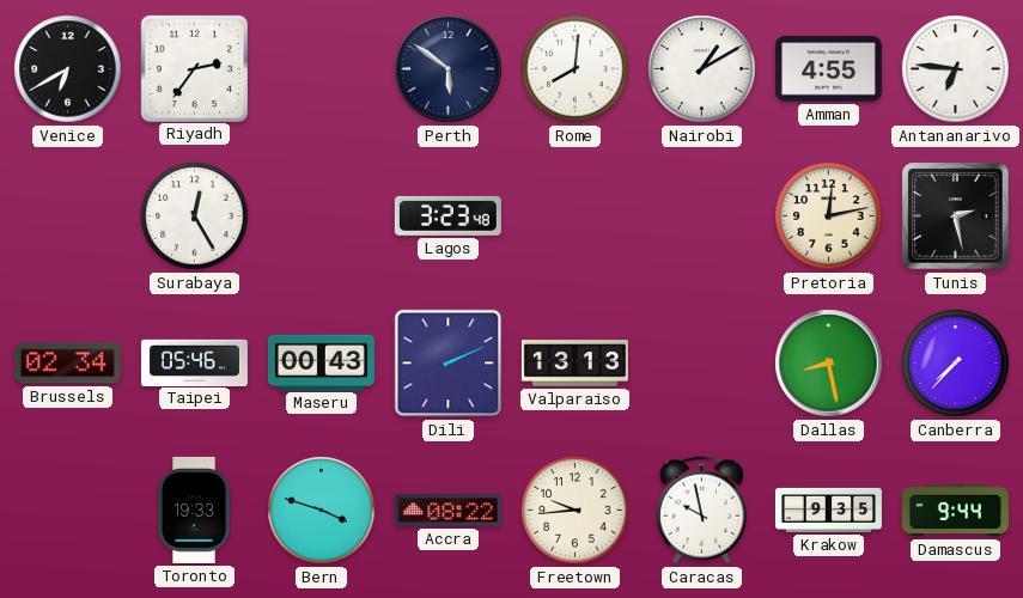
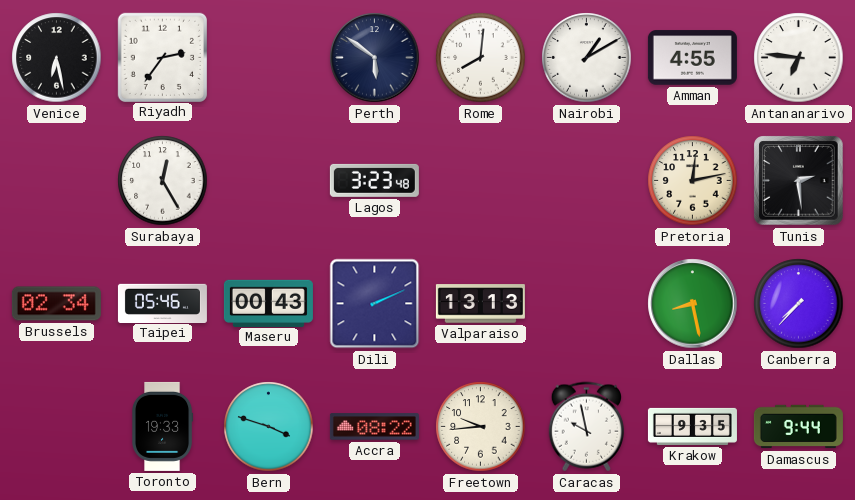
Venice: 6:40 -> 6:28 (57, 58)
Tunis: 2:28 -> 2:29 (799, 181)
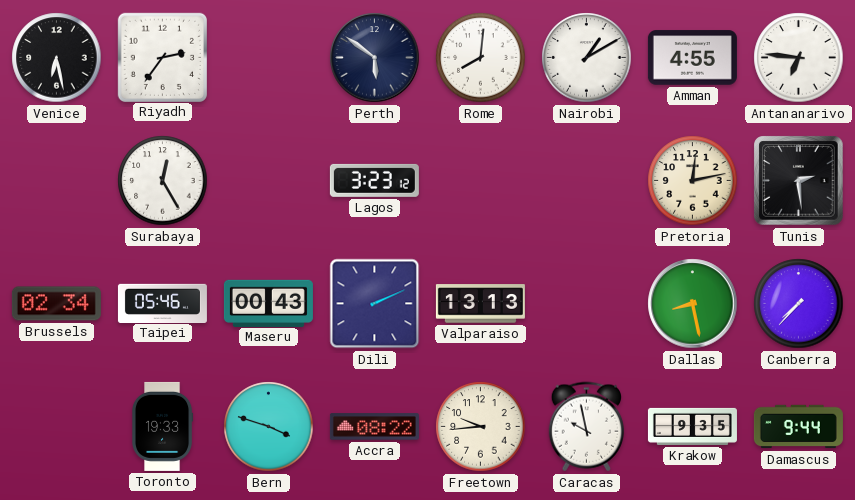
Lagos: 3:23:48 -> 3:23:12 (374, 180)
